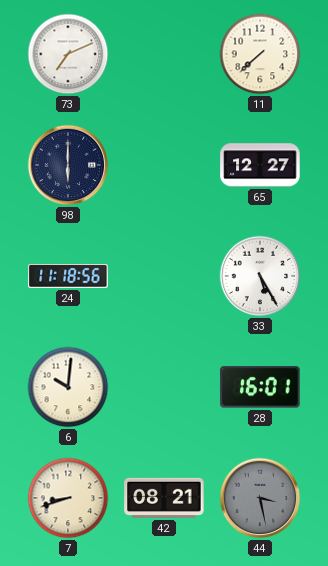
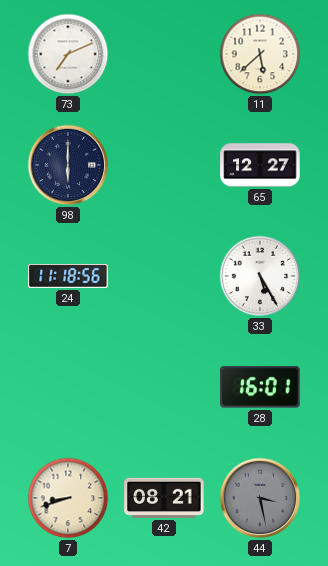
11: 7:38 -> 5:38 (260, 54)
6: 10:01 -> none (68, 387)
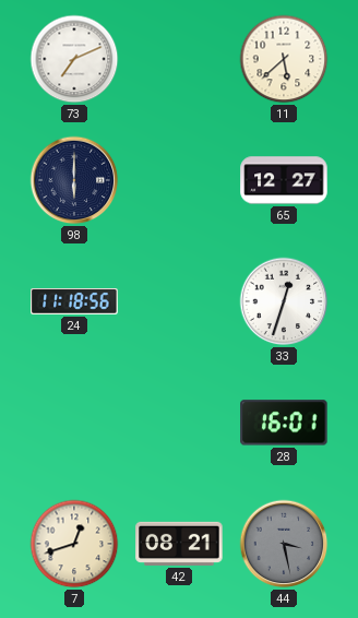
33: 5:25 -> 12:33 (284, 301)
7: 8:42 -> 12:42 (74, 544)
